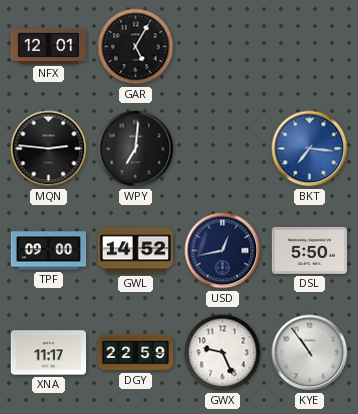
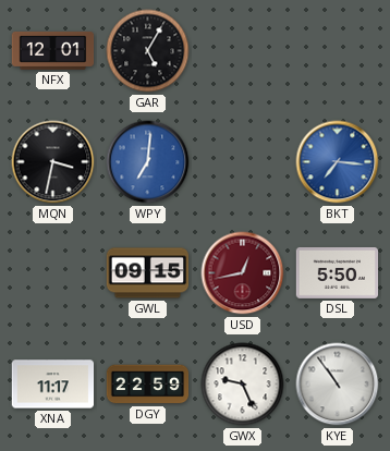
MQN: 2:46 -> 3:32 (53, 162)
WPY dial: black -> blue (148, 162)
TPF: 09:00 -> none (49, 251)
GWL: 14:52 -> 09:15 (148, 273)
USD dial: navy -> burgundy (243, 273)
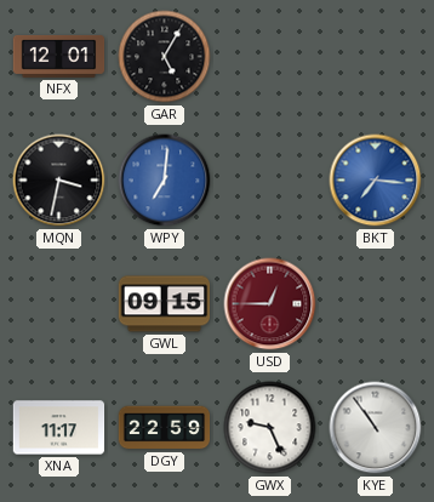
USD: 12:43 -> 12:45 (270, 304)
DSL: 5:50 -> none (338, 272)
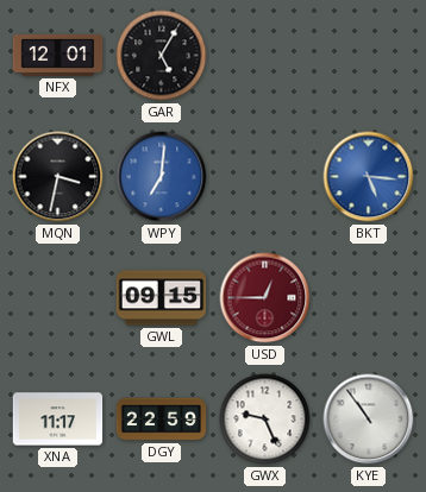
BKT: 7:16 -> 5:16 (369, 177)
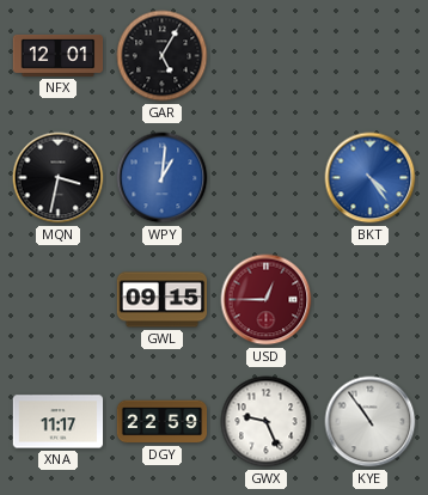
WPY: 7:01 -> 1:01 (163, 178)
BKT: 5:16 -> 4:24 (371, 178)
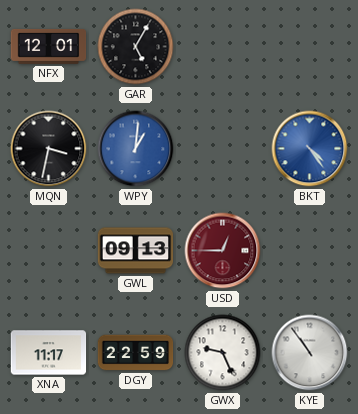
GWL: 09:15 -> 09:13 (136, 251)
